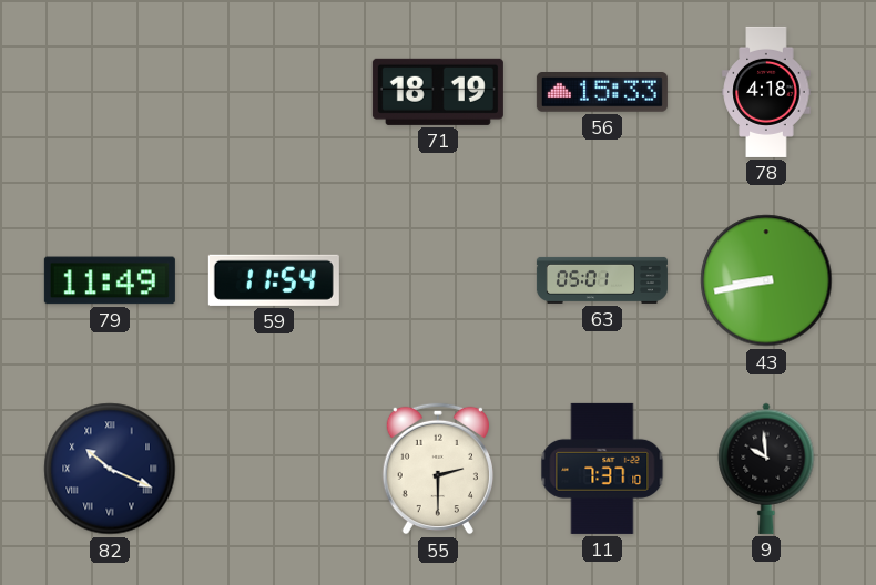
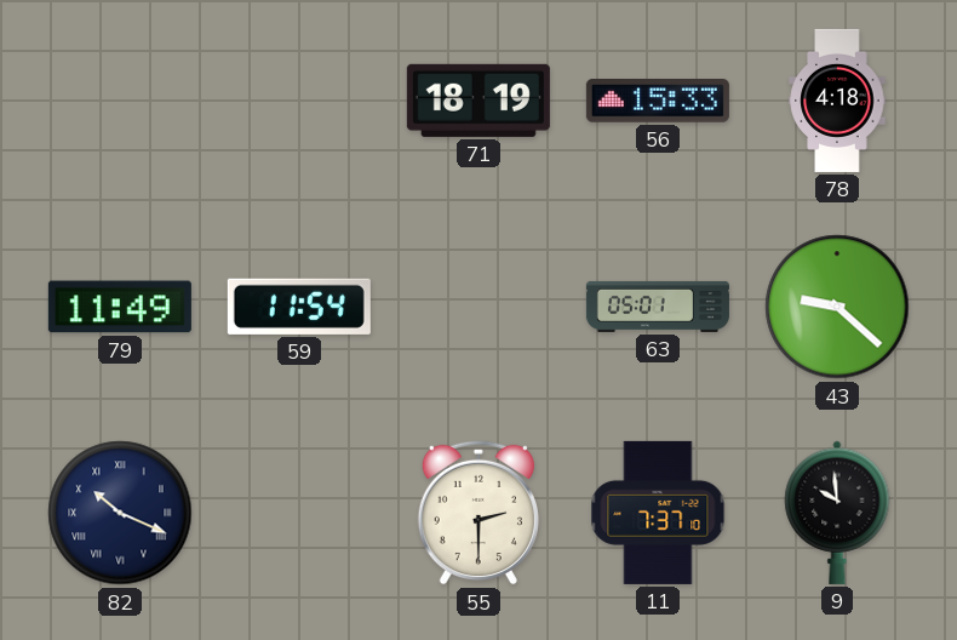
43: 8:43 -> 9:22 (837, 307)
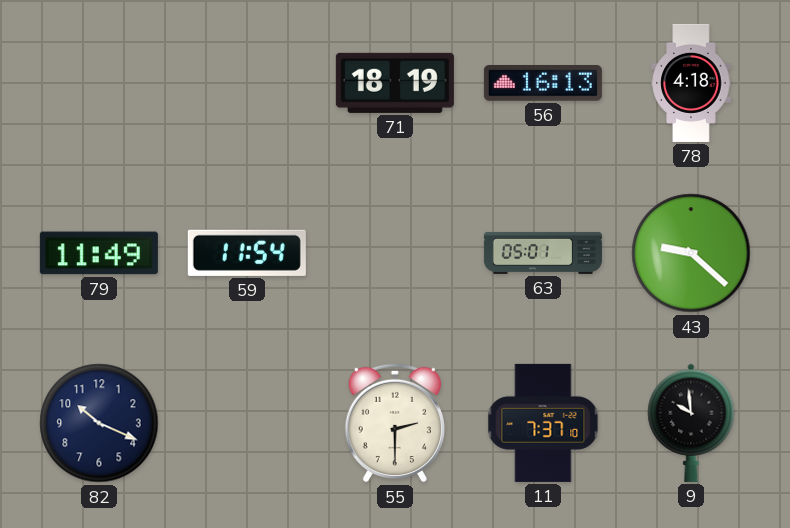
56: 15:33 -> 16:13 (543, 83)
82 numerals: Roman -> Arabic (99, 423)
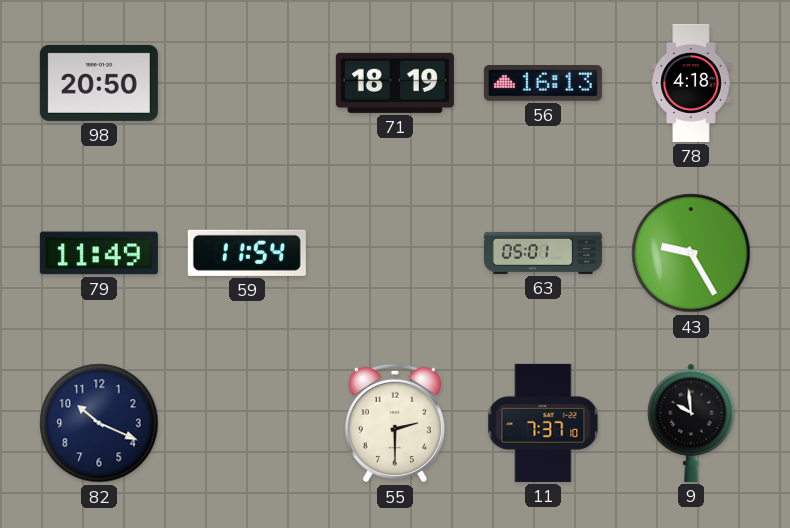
98: none -> 20:50 (99, 83)
43: 9:22 -> 9:25 (691, 253)
